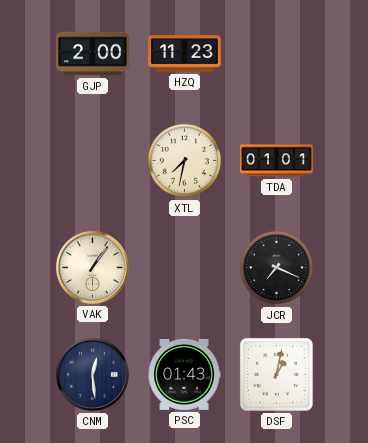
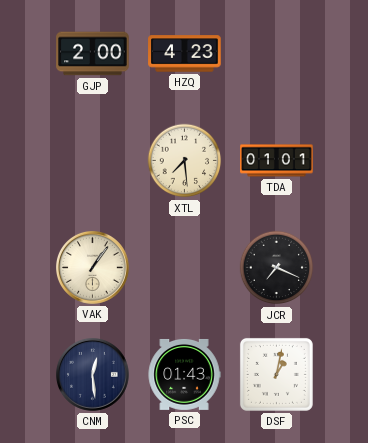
HZQ: 11:23 -> 4:23 (185, 54)
XTL: 7:32 -> 7:29 (185, 161)
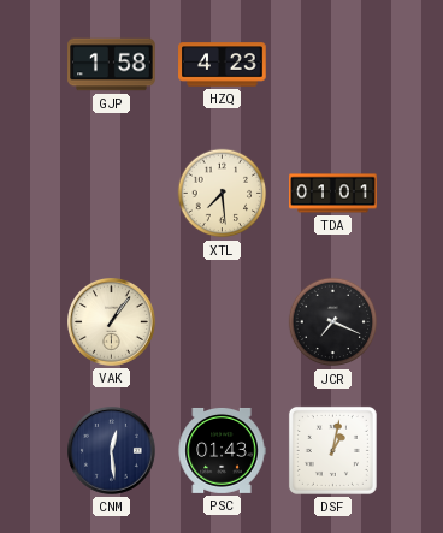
GJP: 2:00 -> 1:58 (112, 65)
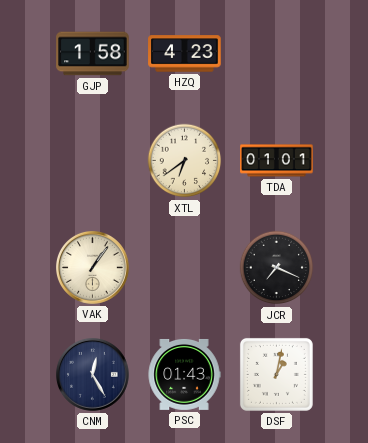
XTL: 7:29 -> 6:39 (185, 161)
CNM: 12:29 -> 12:25 (93, 375)
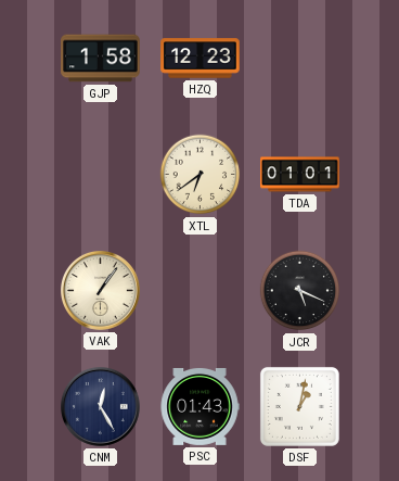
HZQ: 4:23 -> 12:23 (201, 59)
JCR: 7:19 -> 5:19 (300, 291)
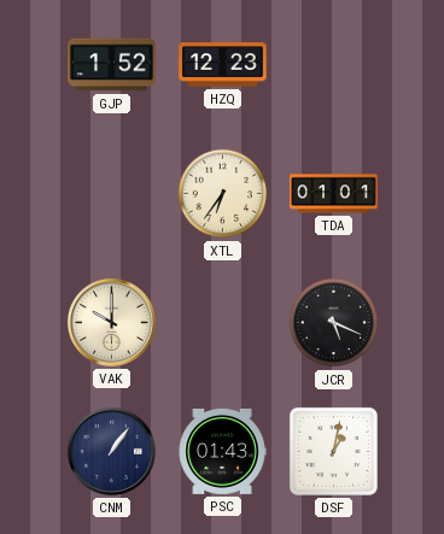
GJP: 1:58 -> 1:52 (112, 65)
XTL: 6:39 -> 6:36 (223, 194)
VAK: 1:06 -> 10:00 (112, 323)
CNM: 12:25 -> 1:06 (112, 452)
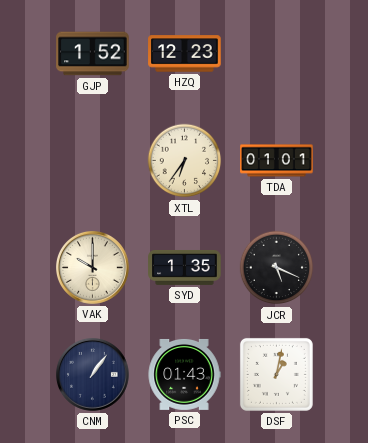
SYD: none -> 1:35 (185, 267)
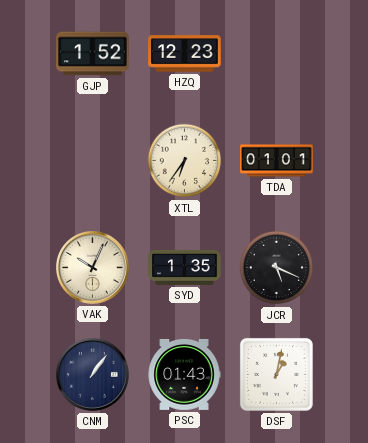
VAK: 10:00 -> 10:04 (93, 268)
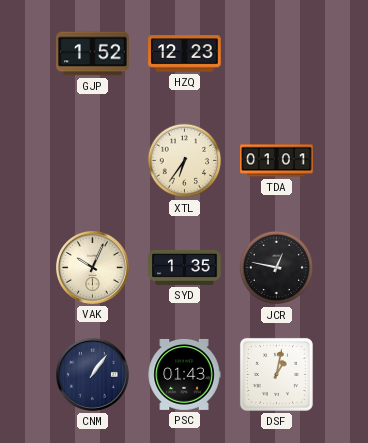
JCR: 5:19 -> 12:47 (277, 268)
